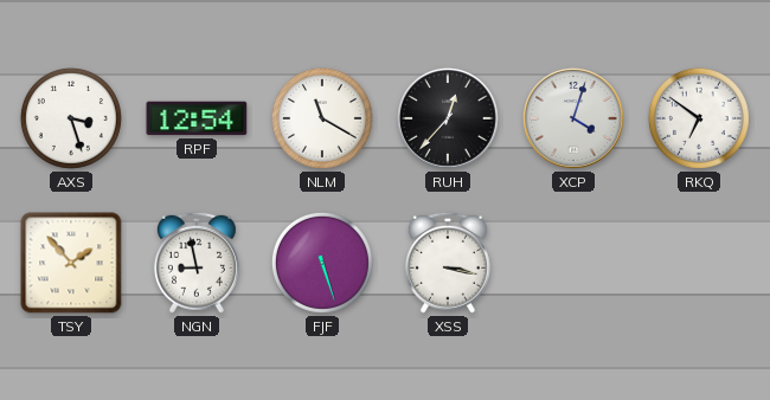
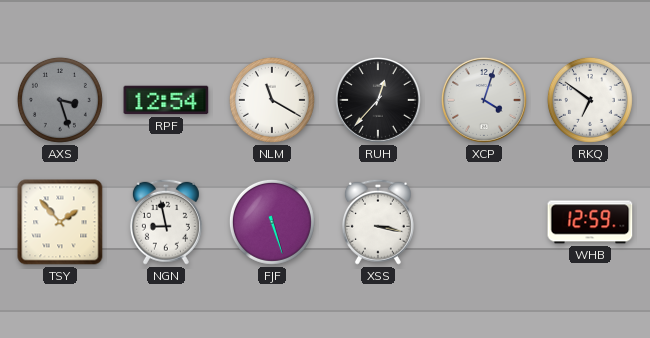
AXS dial: white -> grey (60, 100)
WHB: none -> 12:59 (590, 222)
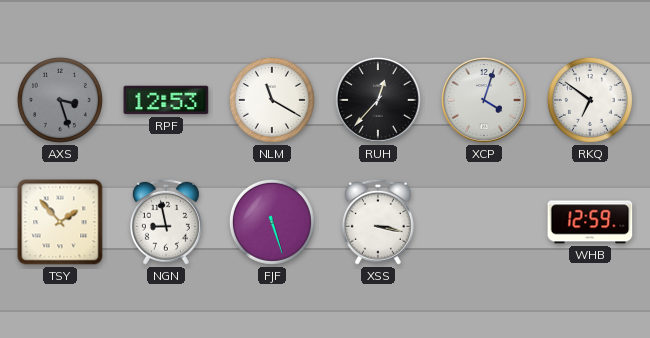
RPF: 12:54 -> 12:53 (166, 100)
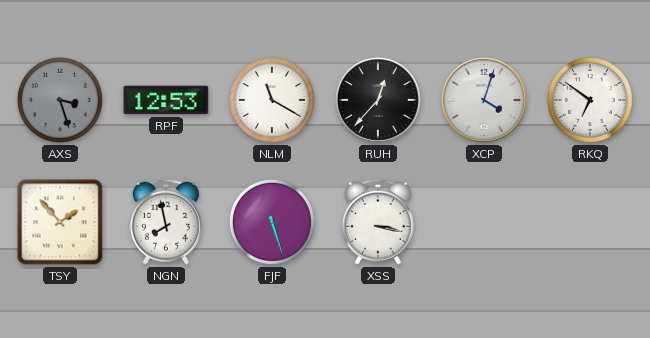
NGN: 8:58 -> 7:58 (166, 222)
WHB: 12:59 -> none (590, 222)
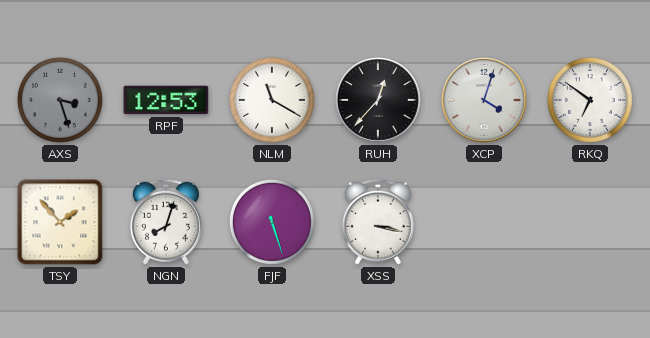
NGN: 7:58 -> 8:03 (166, 222)
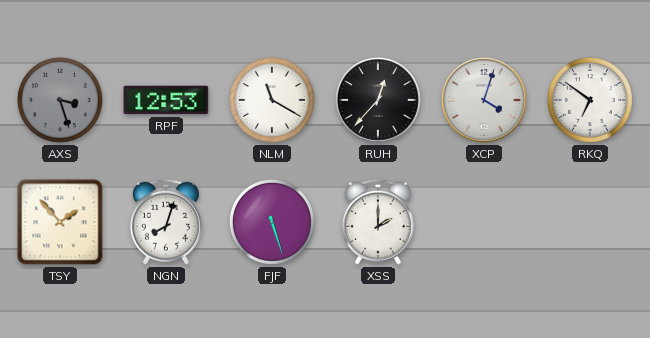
XSS: 3:17 -> 2:00 (378, 222)
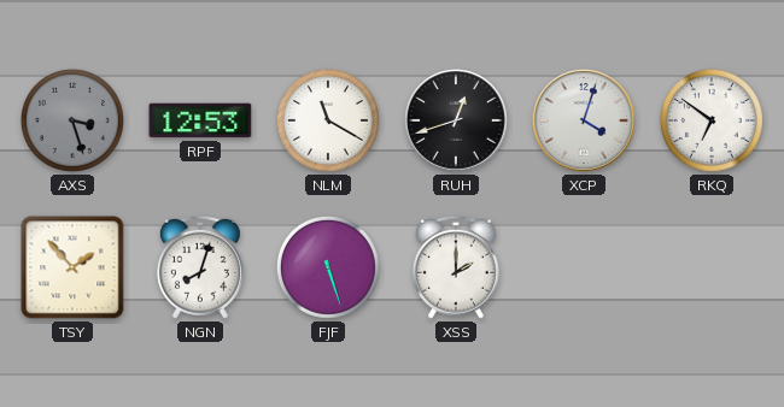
RUH: 12:37 -> 12:42 (456, 120)
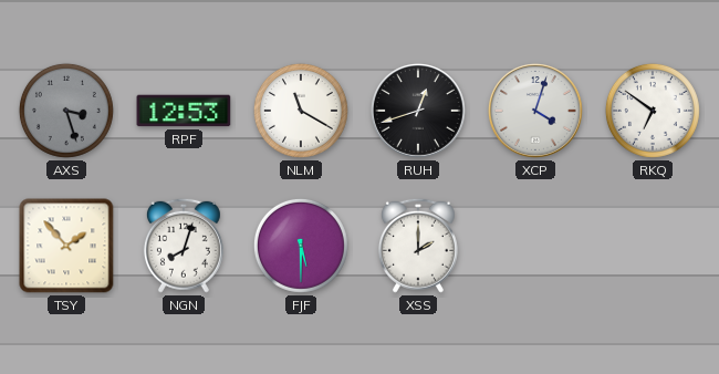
FJF: 5:27 -> 5:30 (301, 246)
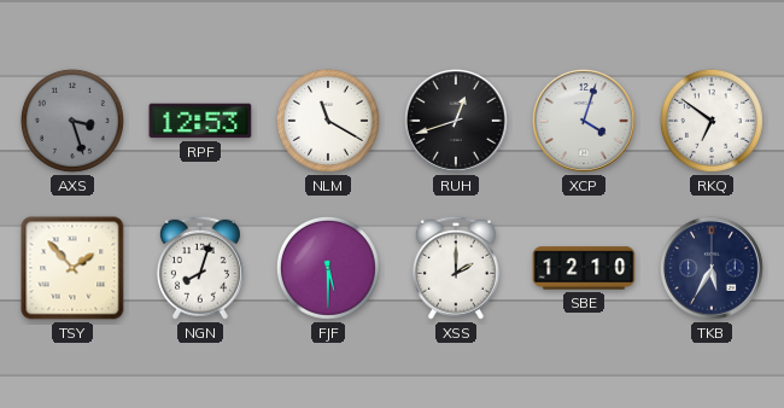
SBE: none -> 12:10 (584, 268)
TKB: none -> 5:35 (712, 268)
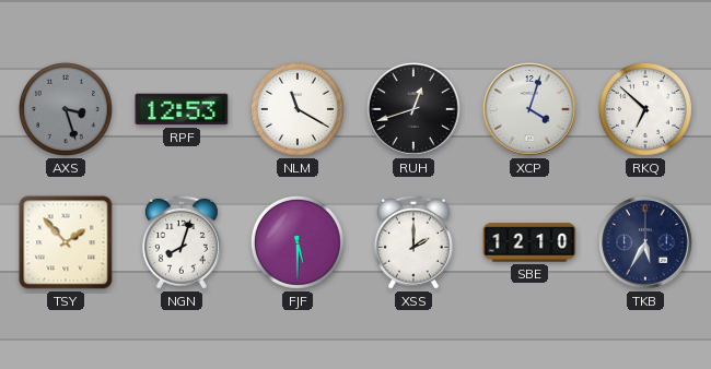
RKQ: 6:51 -> 6:52 (645, 109)
